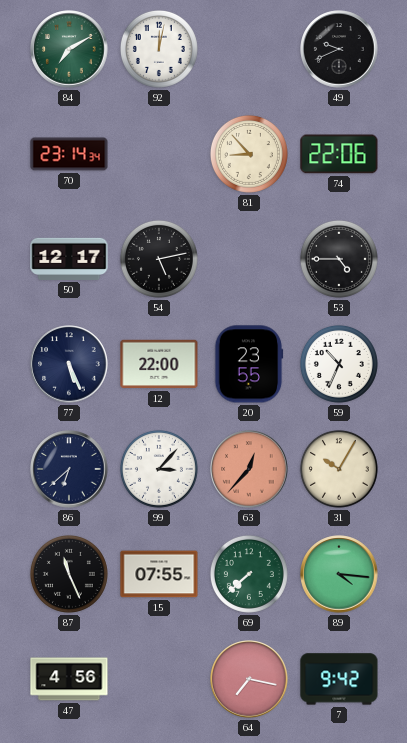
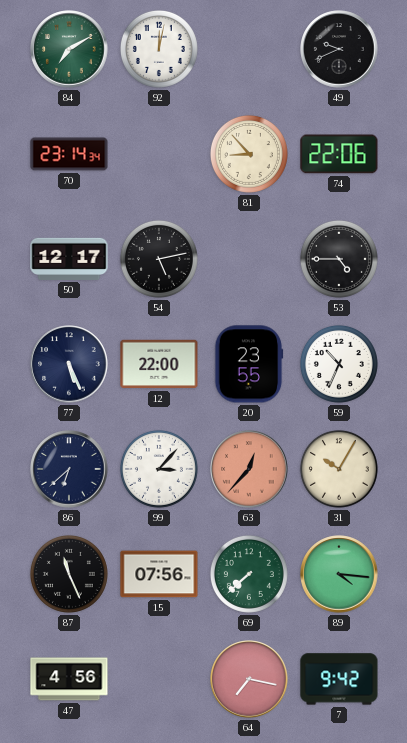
15: 07:55 -> 07:56 (159, 574)
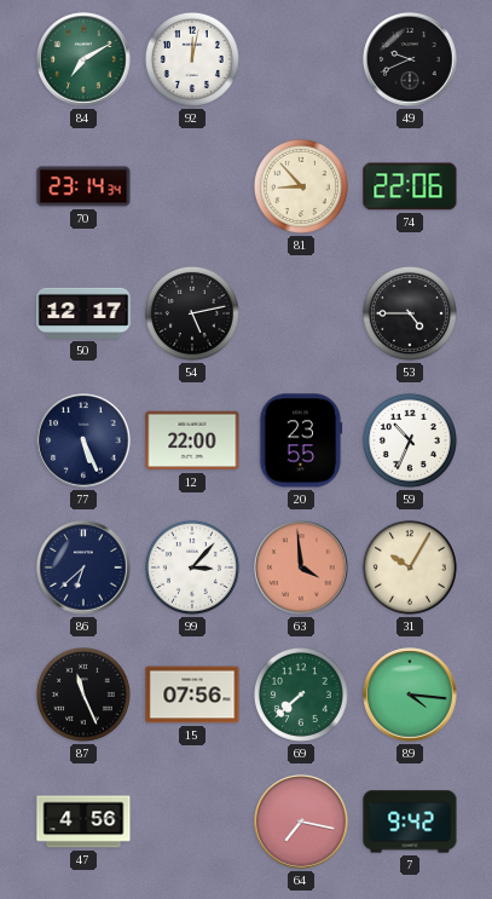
63: 12:37 -> 3:59 (301, 567)
